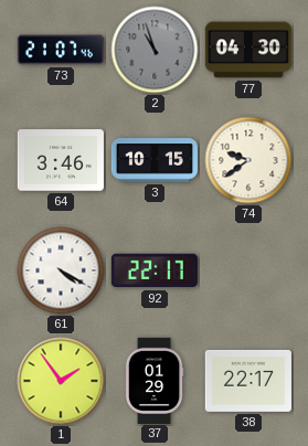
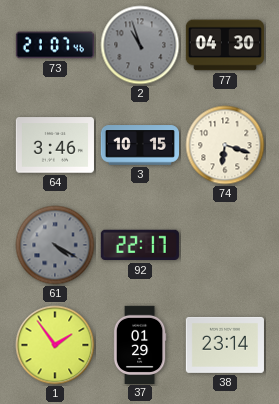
74: 9:39 -> 6:18 (225, 145)
61 dial: white -> grey (55, 245)
38: 22:17 -> 23:14 (225, 345)
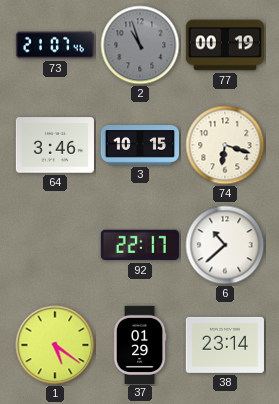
77: 04:30 -> 00:19 (225, 45)
61: 4:20 -> none (55, 245)
6: none -> 10:38 (225, 245)
1: 1:54 -> 5:21 (55, 345)
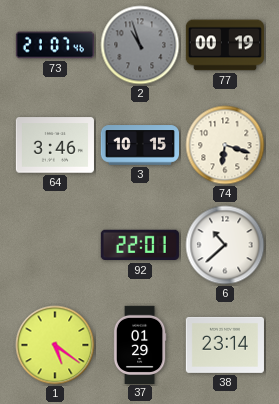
92: 22:17 -> 22:01 (140, 245)
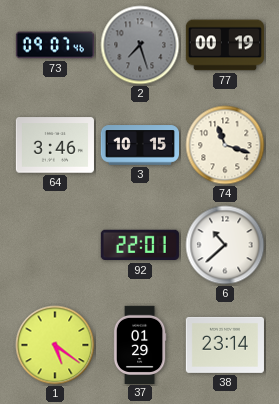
73: 21:07 -> 09:07 (54, 45)
2: 10:57 -> 7:27 (140, 45)
74: 6:18 -> 11:18 (225, 145)
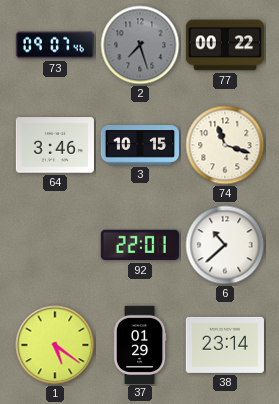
77: 00:19 -> 00:22 (225, 45)
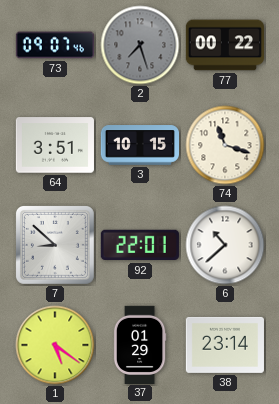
64: 3:46 -> 3:51 (55, 145)
7: none -> 8:52 (55, 245)
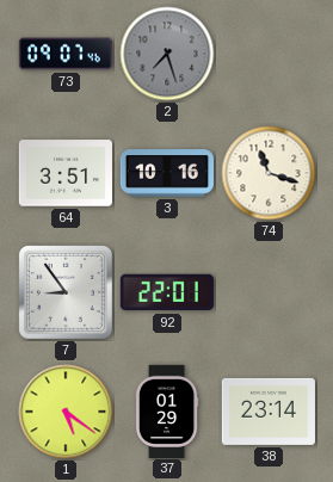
77: 00:22 -> none (225, 45)
3: 10:15 -> 10:16 (166, 173)
7: 8:52 -> 8:54 (66, 292)
6: 10:38 -> none (225, 245)
